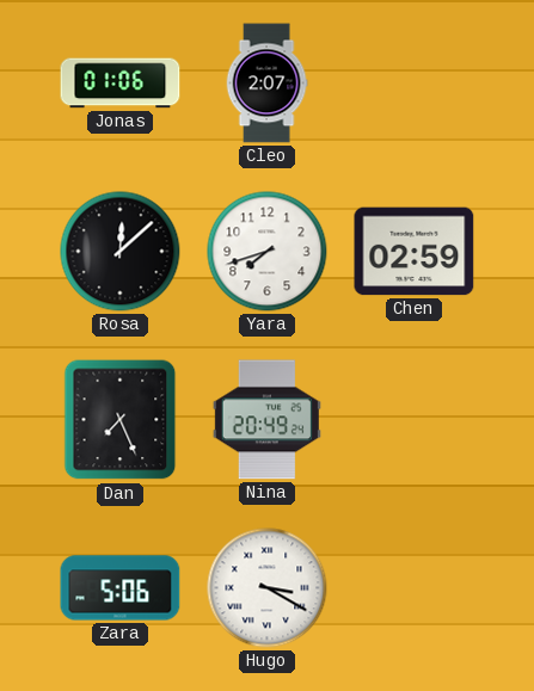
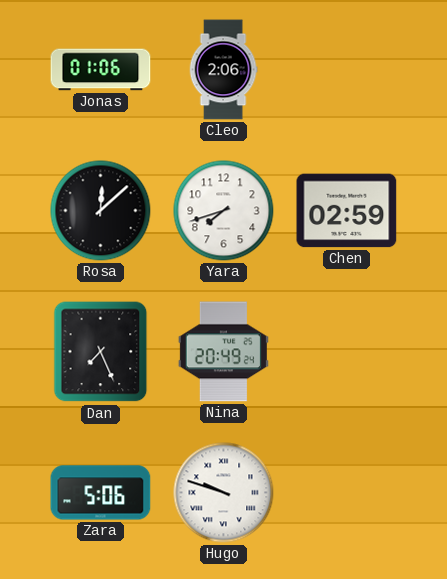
Cleo: 2:07 -> 2:06 (223, 70)
Hugo: 3:20 -> 9:48 (224, 493)
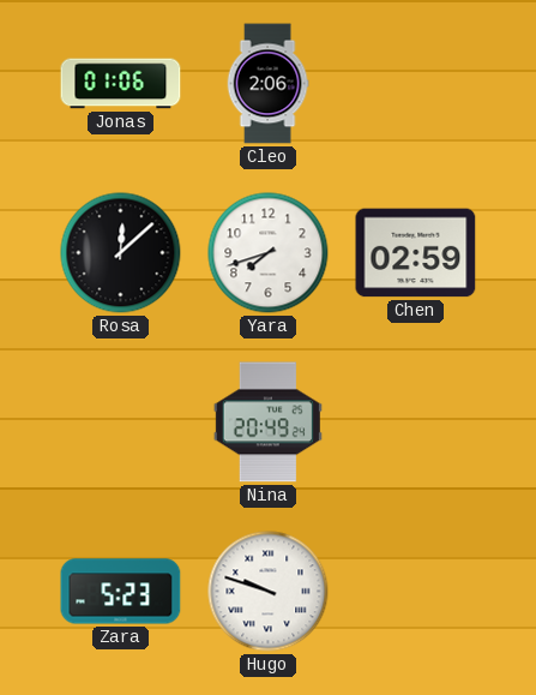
Dan: 7:26 -> none (101, 352)
Zara: 5:06 -> 5:23 (121, 592)
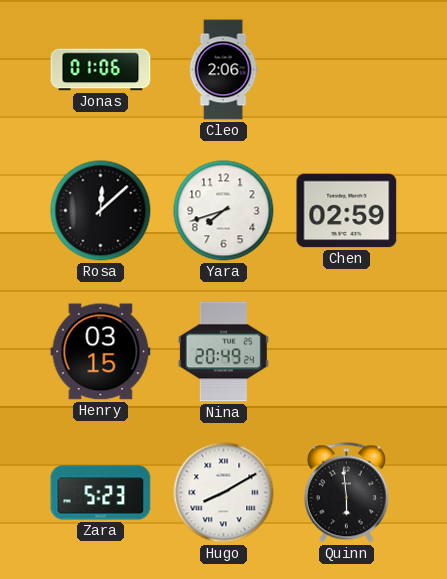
Henry: none -> 03:15 (101, 352)
Hugo: 9:48 -> 8:10 (224, 493)
Quinn: none -> 5:59 (346, 493)
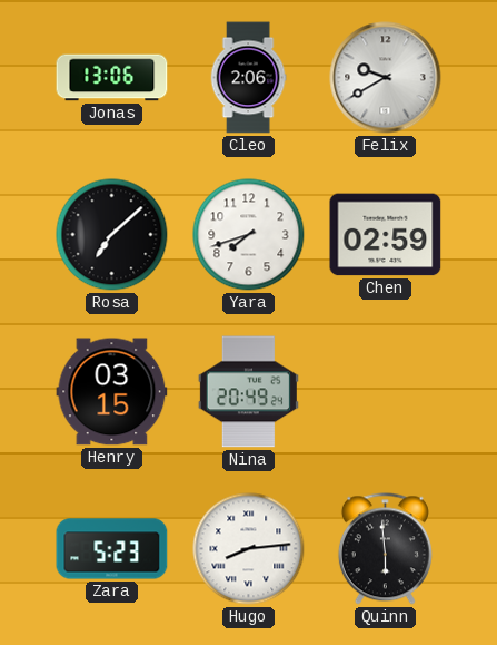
Jonas: 01:06 -> 13:06 (112, 78)
Felix: none -> 9:40 (386, 78)
Rosa: 12:08 -> 7:08 (112, 235)
Hugo: 8:10 -> 8:14 (249, 549)
